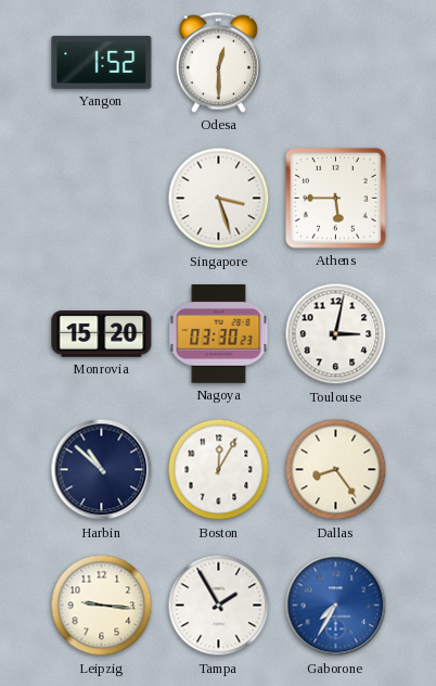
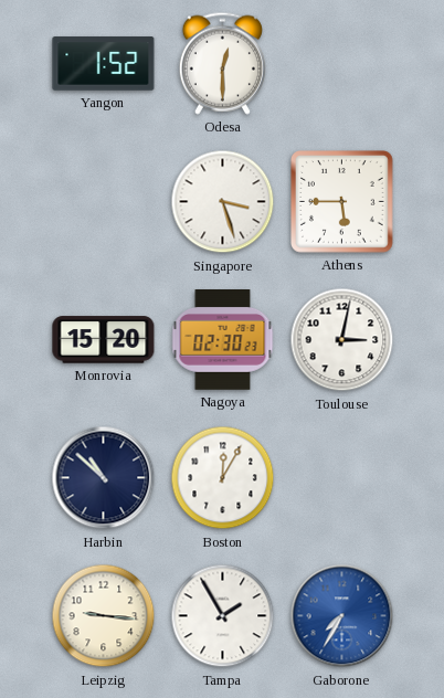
Nagoya: 03:30 -> 02:30 (223, 340)
Dallas: 8:24 -> none (336, 470)
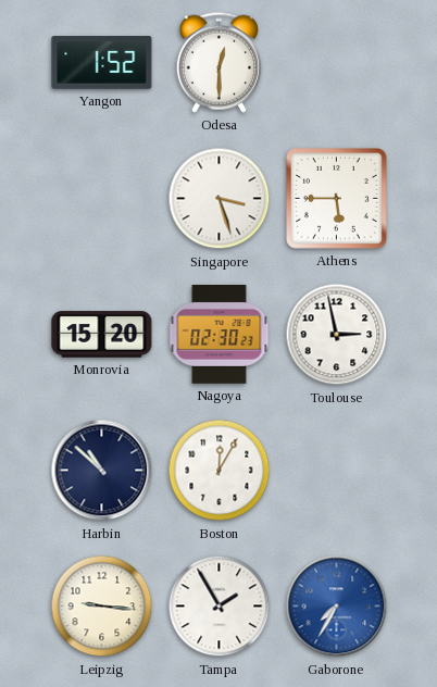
Toulouse: 3:02 -> 2:58 (337, 335)
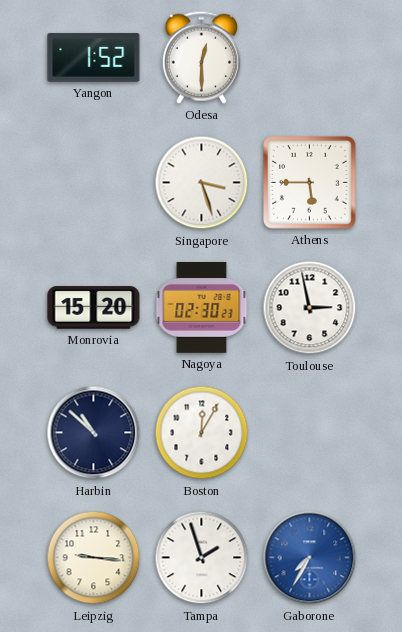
Tampa: 1:55 -> 1:57 (202, 558)
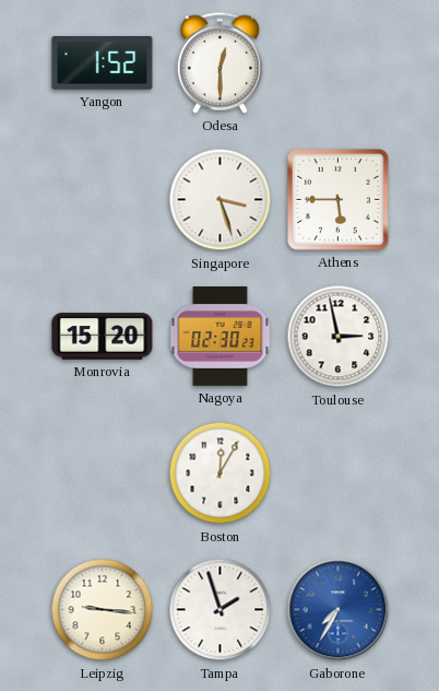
Harbin: 10:52 -> none (94, 433)
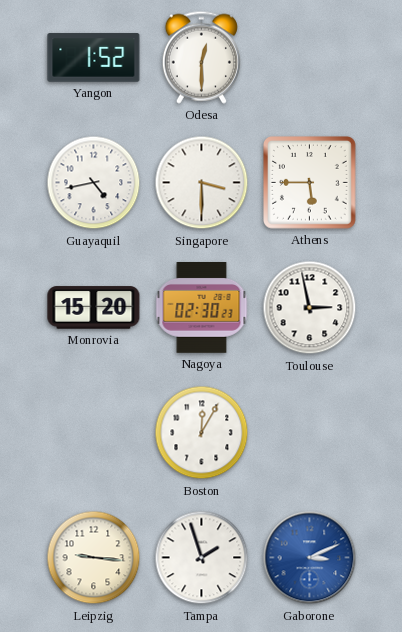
Guayaquil: none -> 4:43 (94, 183)
Singapore: 3:27 -> 3:30 (202, 183)
Gaborone: 7:35 -> 3:11 (310, 558)
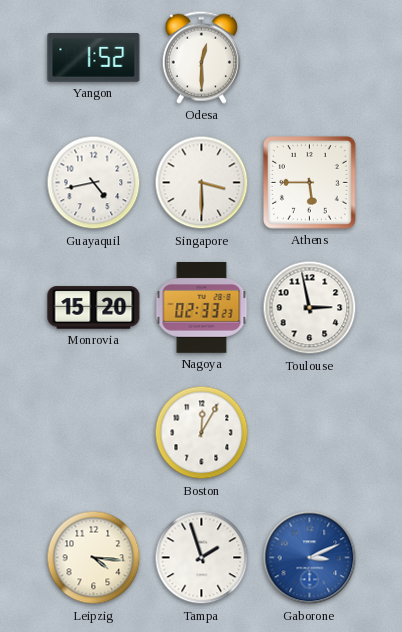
Nagoya: 02:30 -> 02:33 (202, 308)
Leipzig: 9:16 -> 4:16 (94, 558)
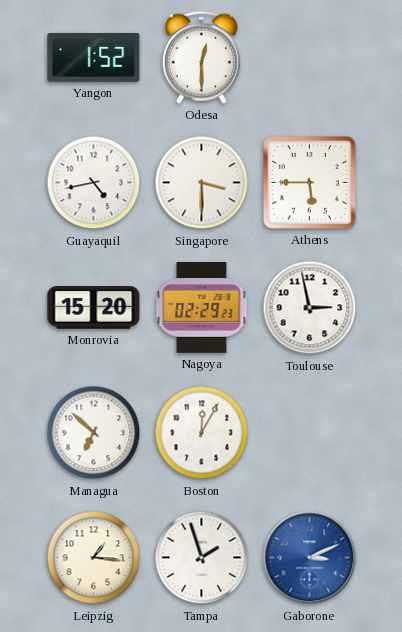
Nagoya: 02:33 -> 02:29 (202, 308)
Managua: none -> 6:52 (94, 433)
Leipzig: 4:16 -> 1:16 (94, 558)
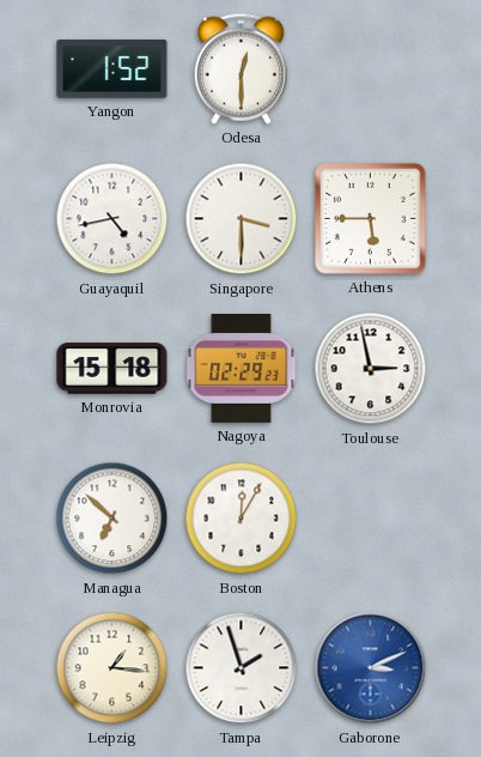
Monrovia: 15:20 -> 15:18 (112, 369)
